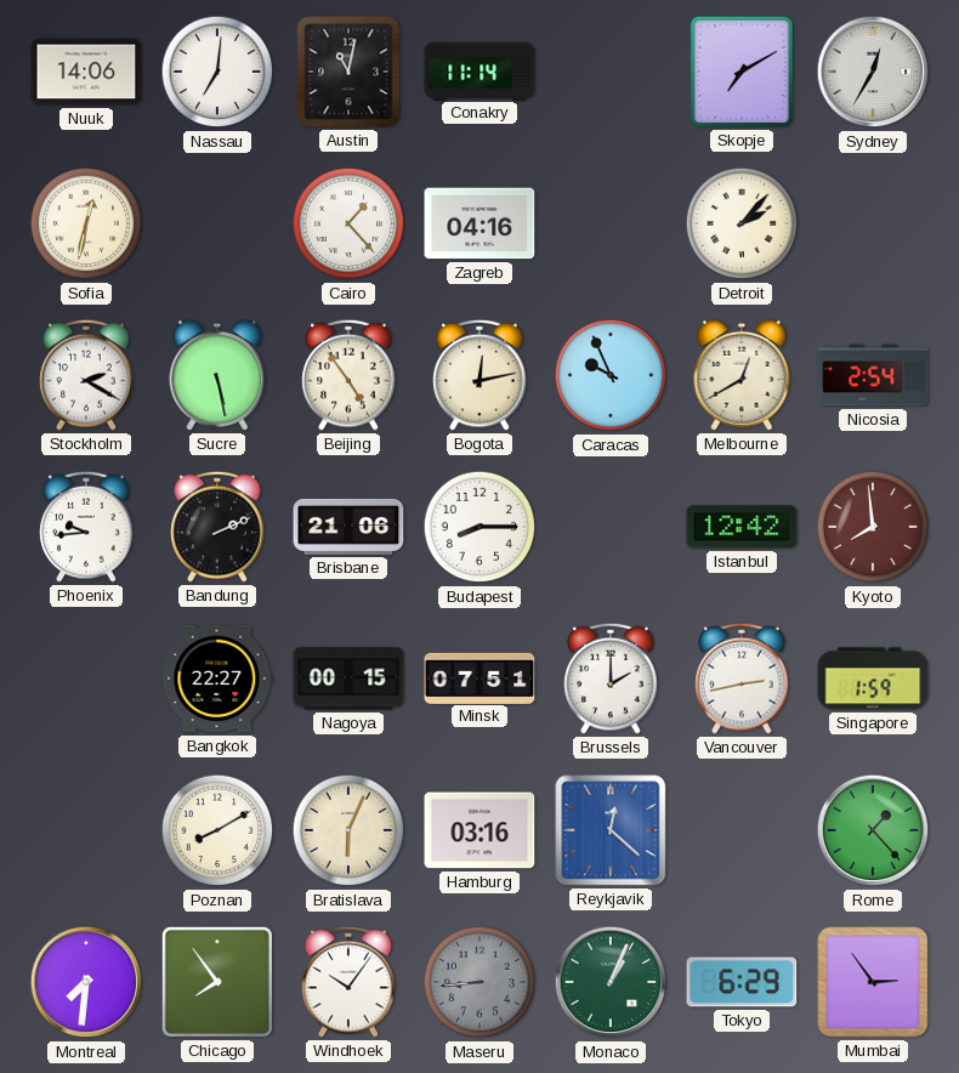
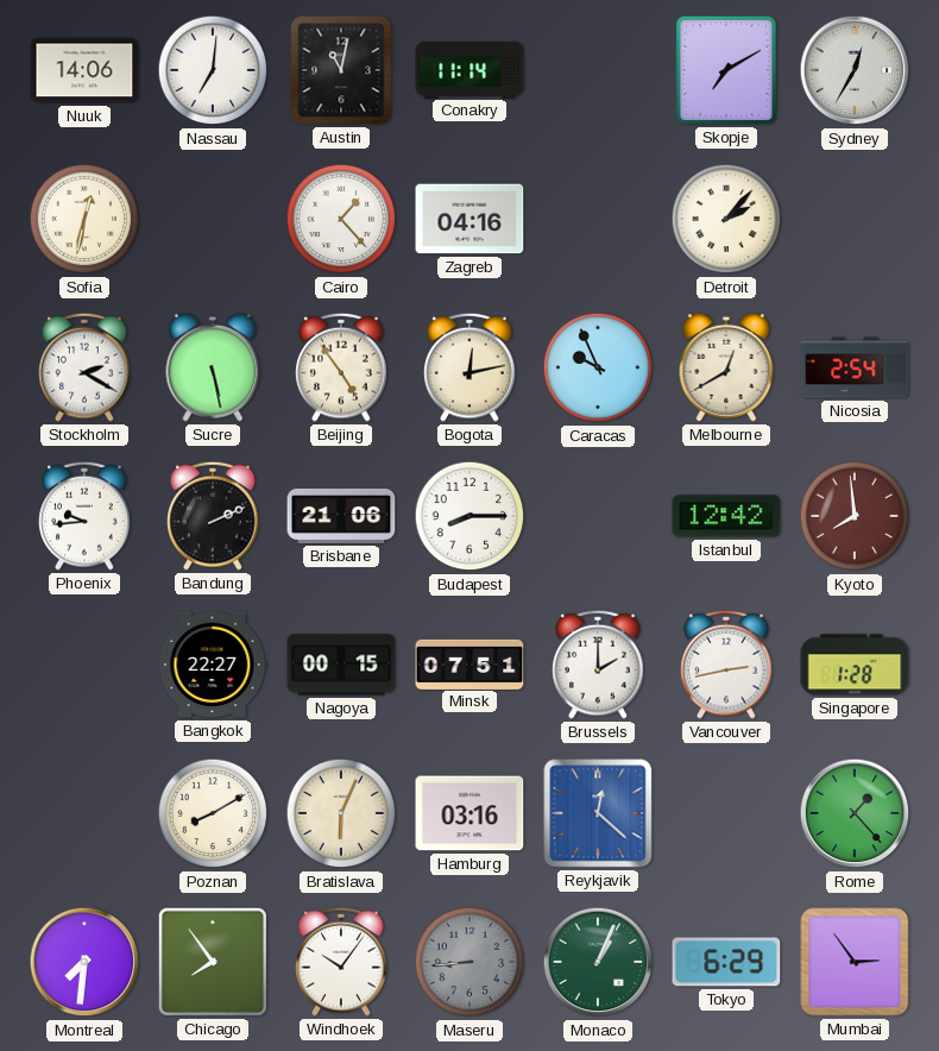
Singapore: 1:59 -> 1:28 (855, 665)
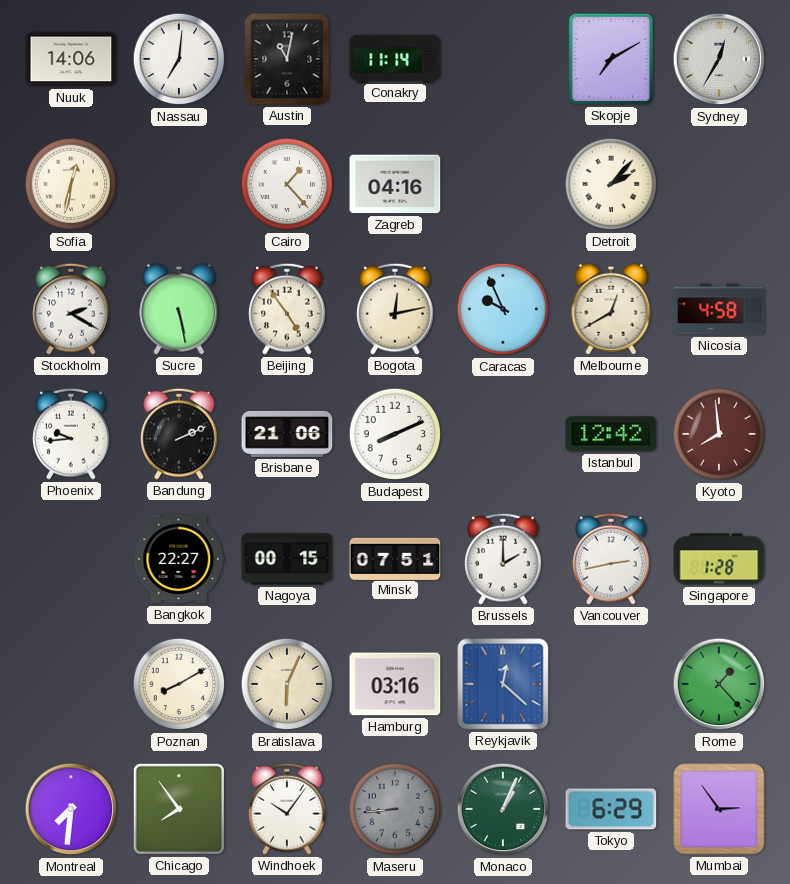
Nicosia: 2:54 -> 4:58 (719, 309)
Budapest: 8:15 -> 8:11 (395, 434)
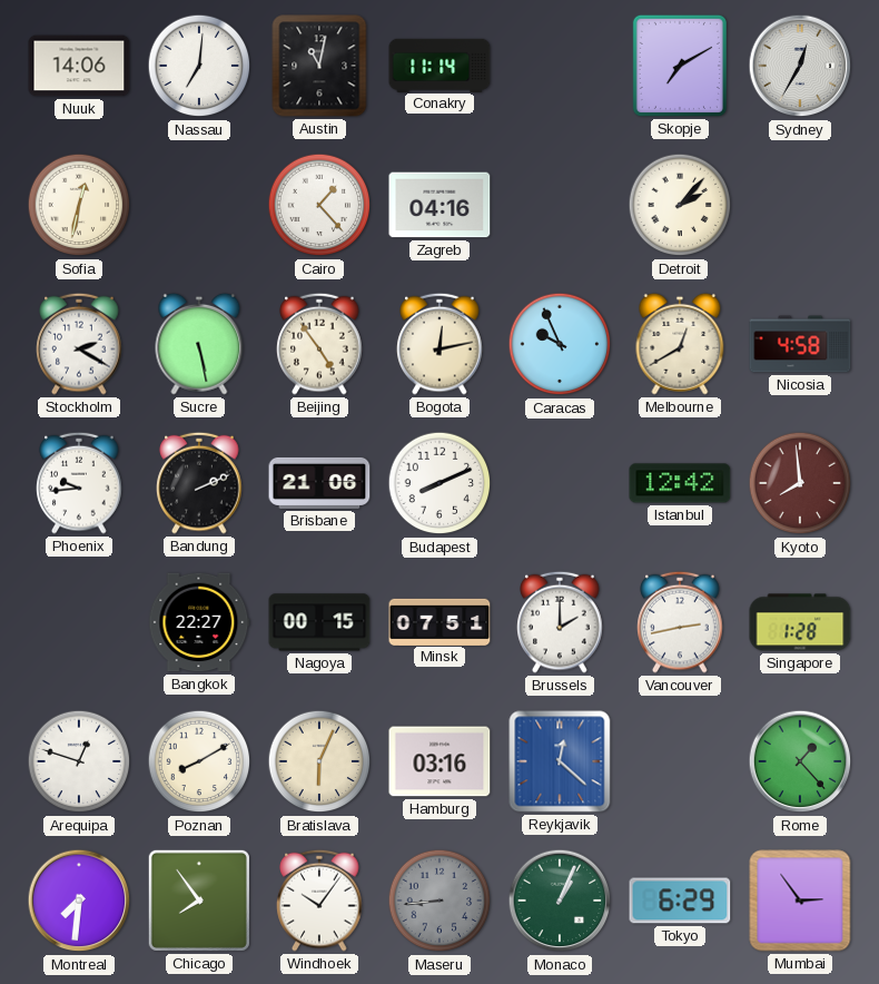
Arequipa: none -> 12:48 (79, 761)
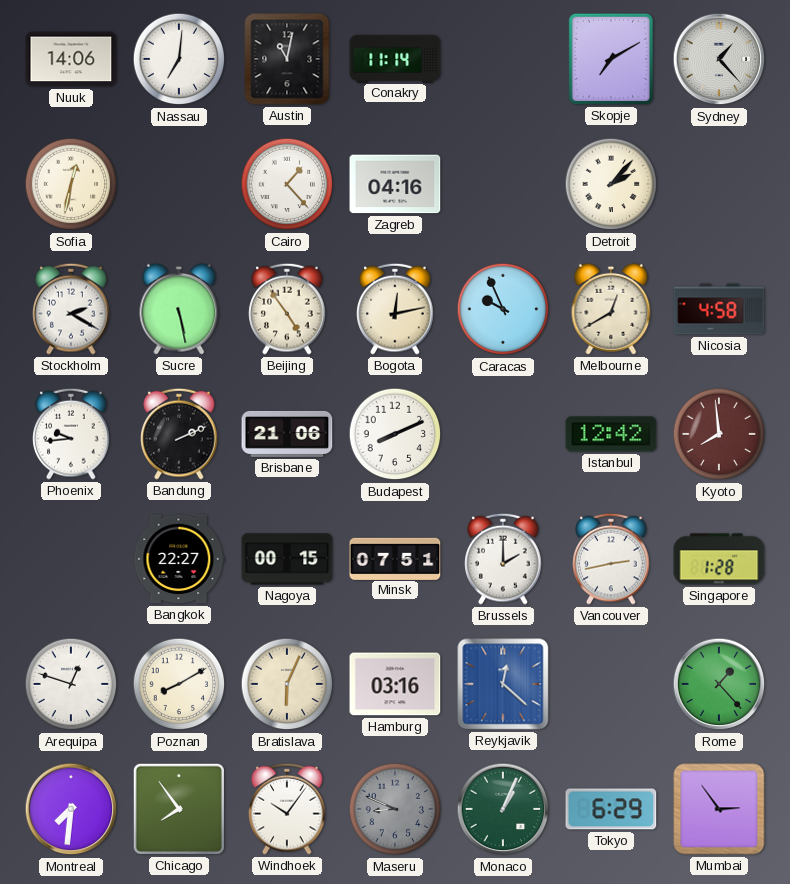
Sydney: 12:35 -> 1:23 (719, 59)
Maseru: 8:44 -> 8:49 (395, 809)
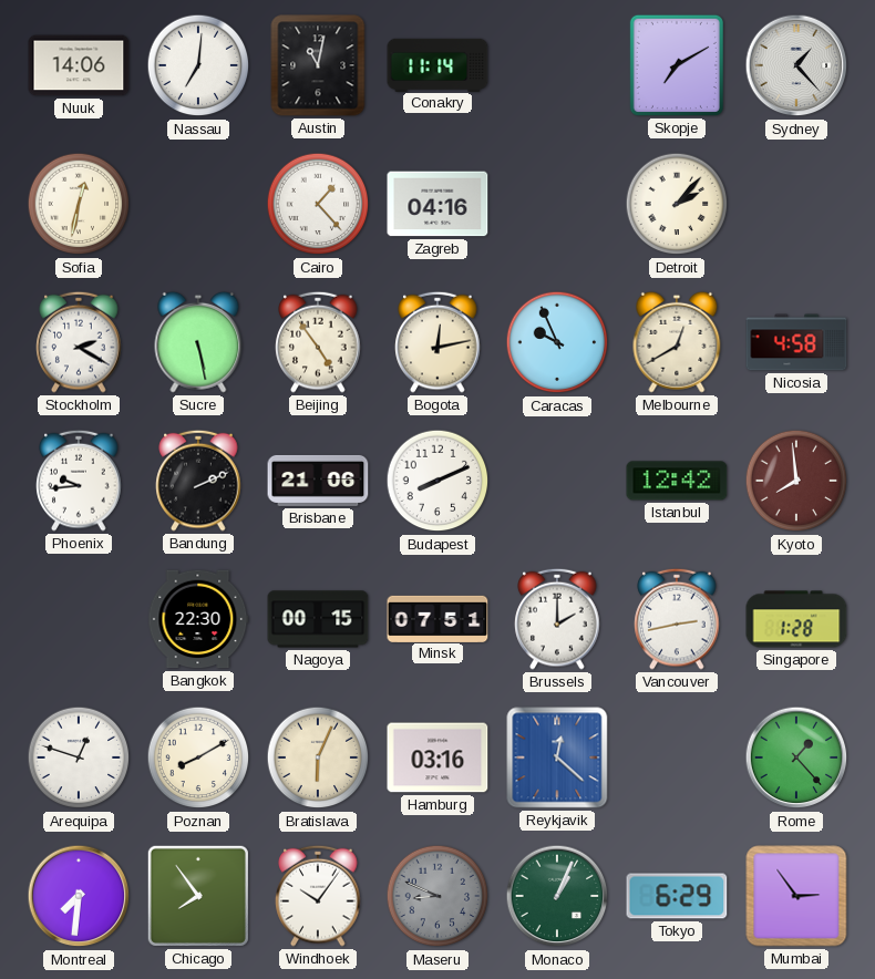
Bangkok: 22:27 -> 22:30 (198, 619)
